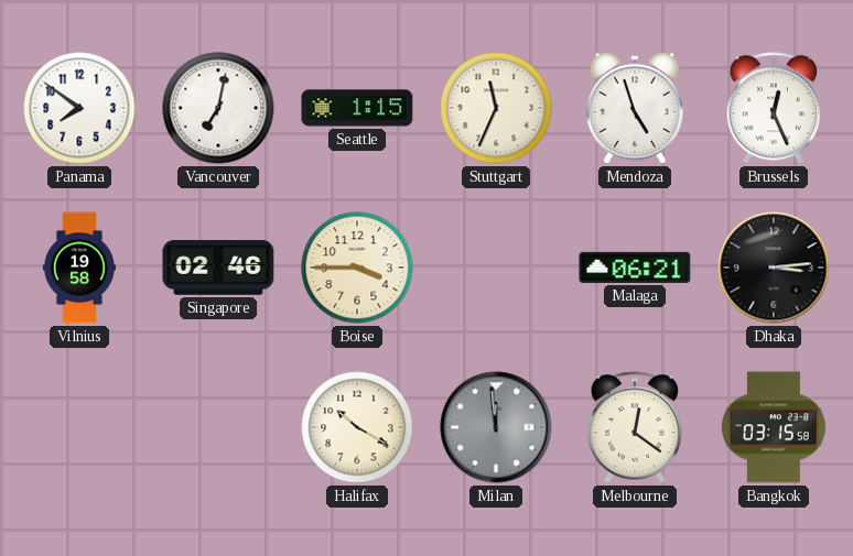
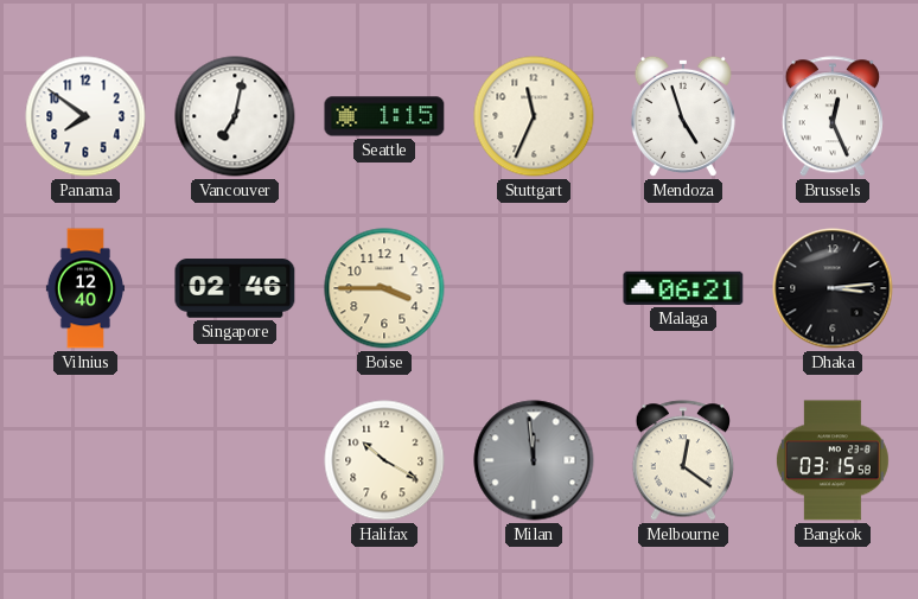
Vilnius: 19:58 -> 12:40 (85, 288)
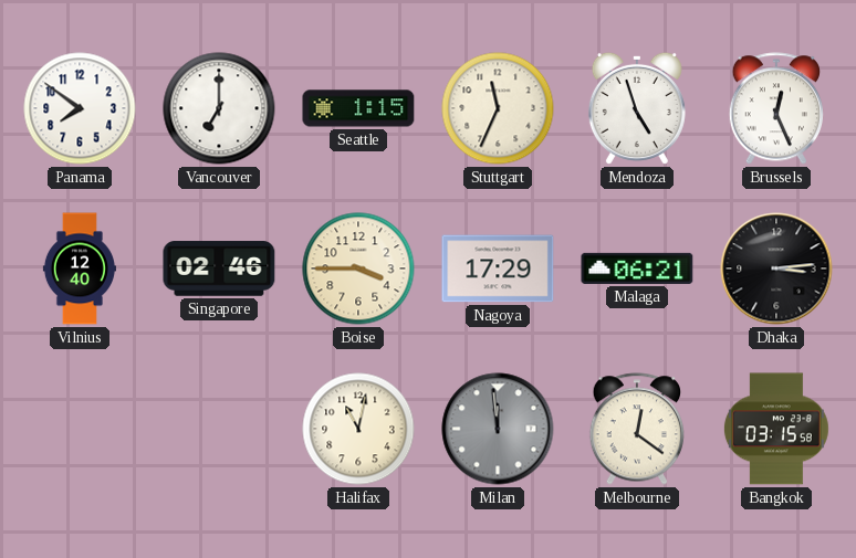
Vancouver: 7:02 -> 7:00 (219, 108)
Nagoya: none -> 17:29 (498, 269)
Halifax: 10:20 -> 11:02 (358, 429)
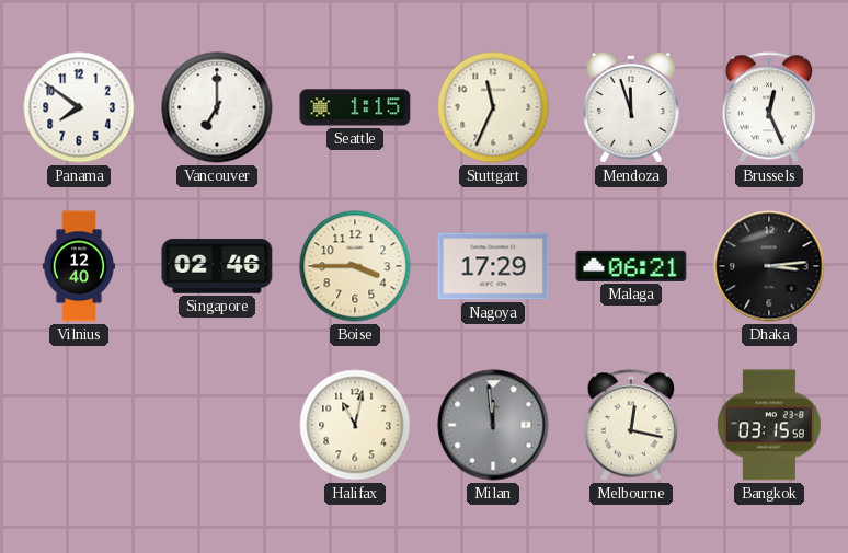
Mendoza: 4:57 -> 11:57 (631, 107)
Melbourne: 12:21 -> 12:17 (630, 425)
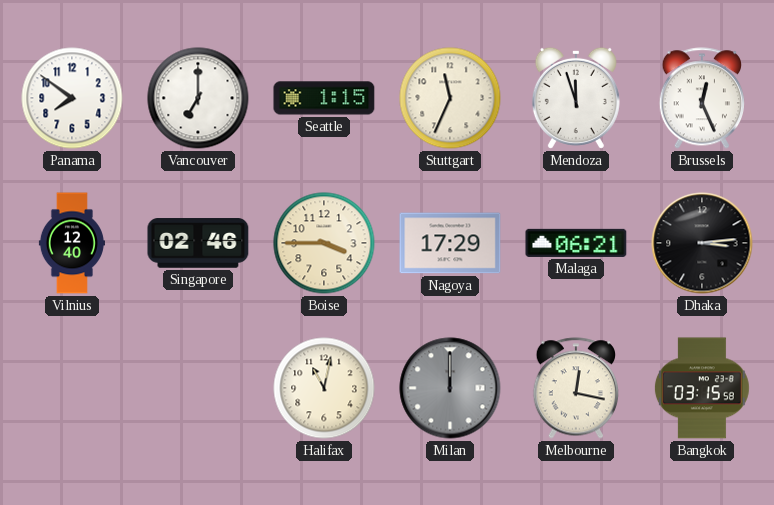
Milan: 11:59 -> 12:00 (450, 388)
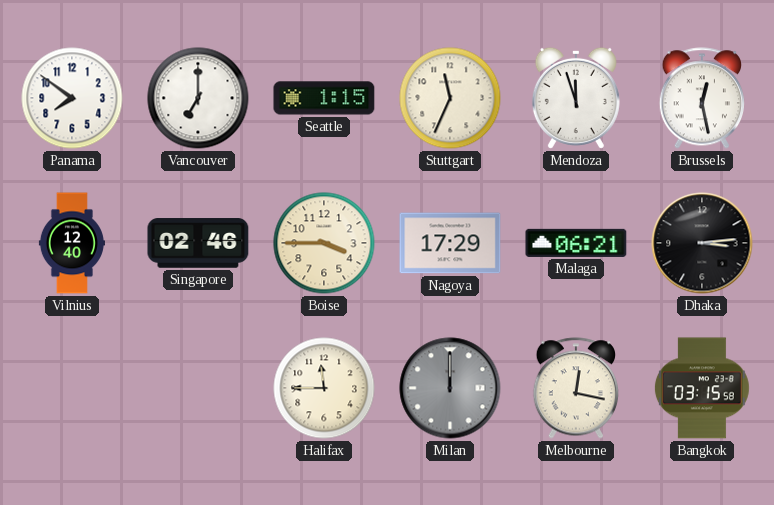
Brussels: 12:26 -> 12:28 (701, 98)
Halifax: 11:02 -> 11:45 (324, 388)
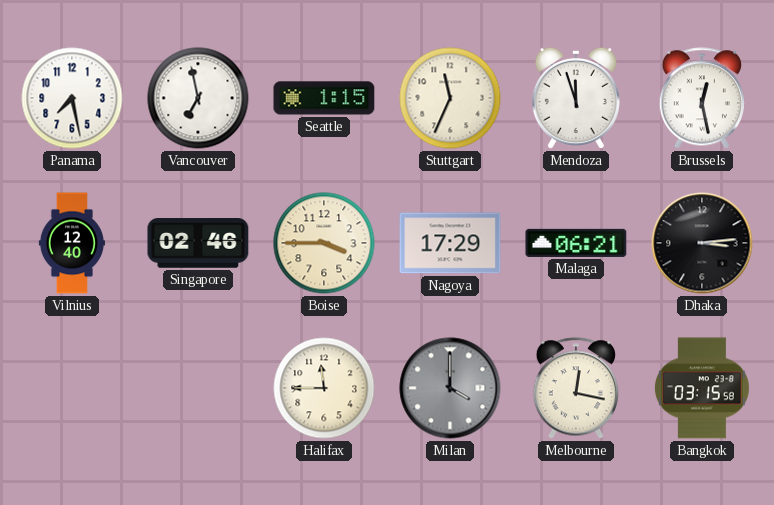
Panama: 7:51 -> 7:28 (72, 98)
Vancouver: 7:00 -> 6:58 (198, 98)
Milan: 12:00 -> 4:00 (450, 388)
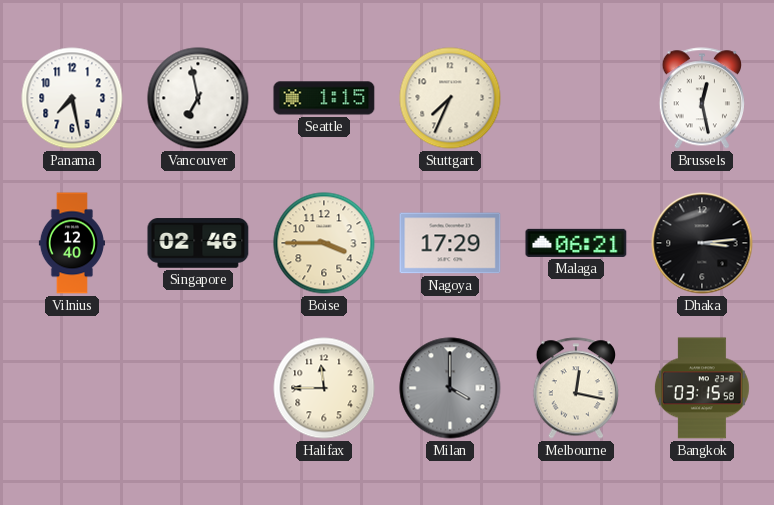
Stuttgart: 11:34 -> 7:34 (450, 98)
Mendoza: 11:57 -> none (576, 98)
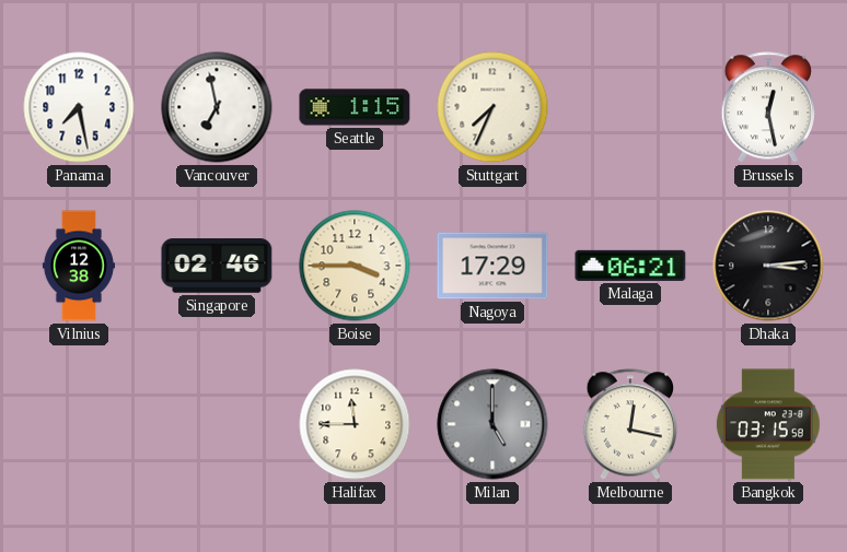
Vilnius: 12:40 -> 12:38 (79, 266)
Milan: 4:00 -> 5:00 (492, 424)
